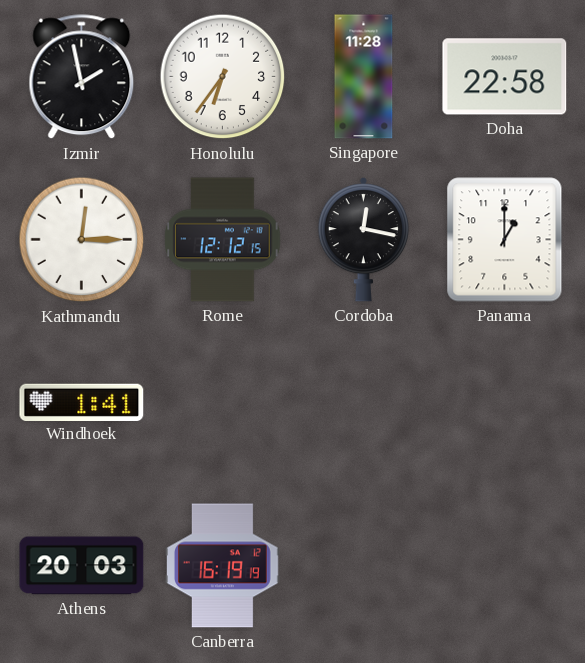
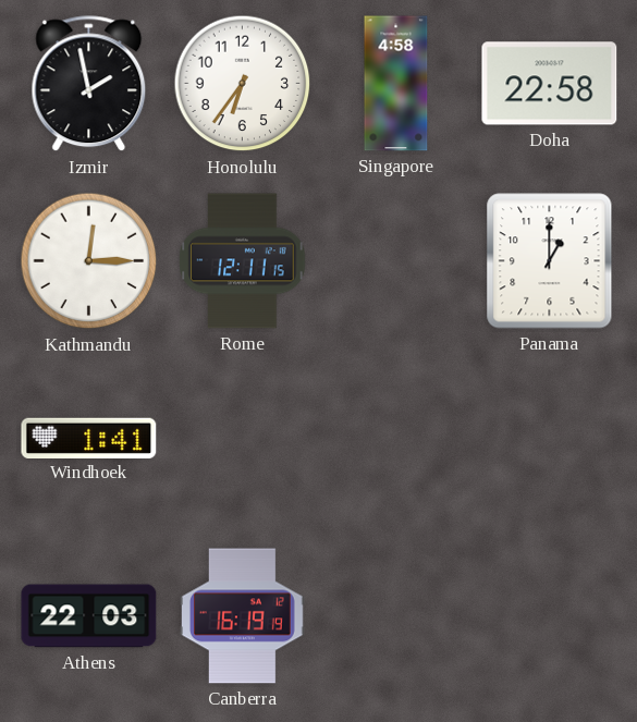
Singapore: 11:28 -> 4:58 (396, 84)
Rome: 12:12 -> 12:11 (243, 261)
Cordoba: 12:17 -> none (363, 240)
Athens: 20:03 -> 22:03 (89, 616)
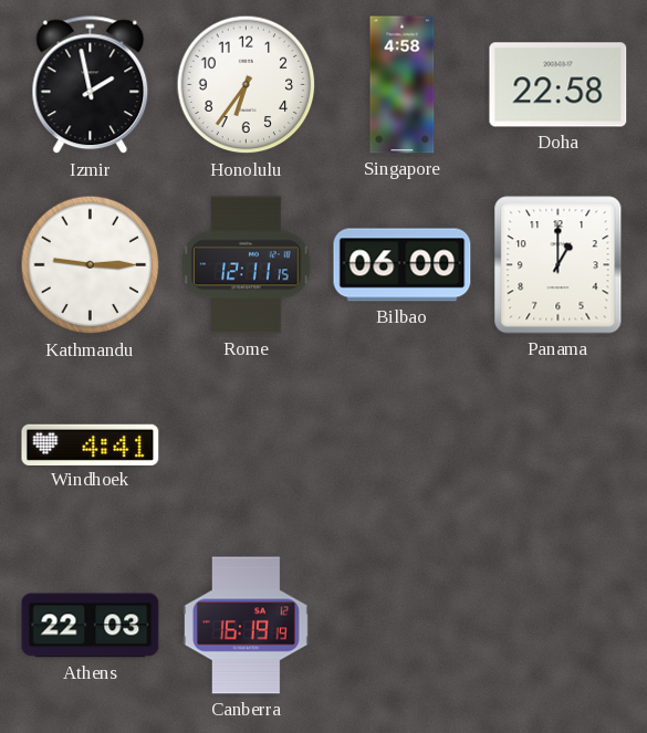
Kathmandu: 12:15 -> 9:15 (91, 265)
Bilbao: none -> 06:00 (403, 265)
Windhoek: 1:41 -> 4:41 (91, 444)
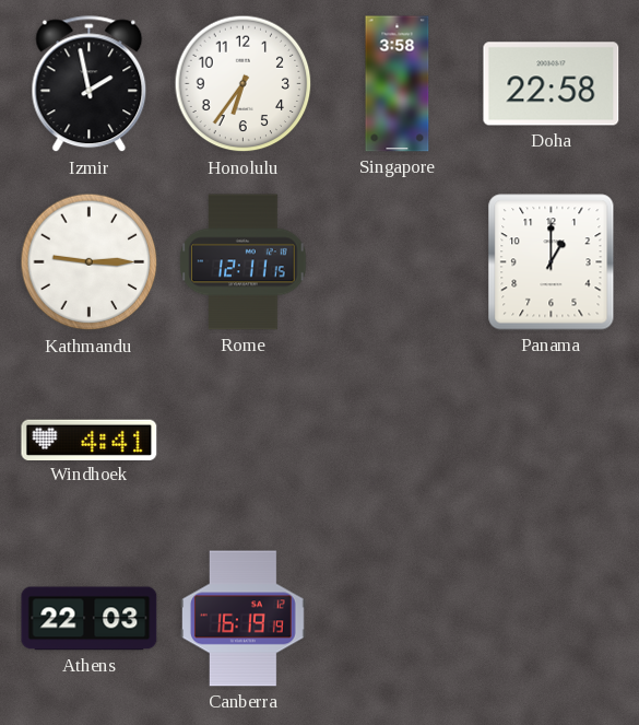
Singapore: 4:58 -> 3:58 (398, 84)
Bilbao: 06:00 -> none (403, 265)
